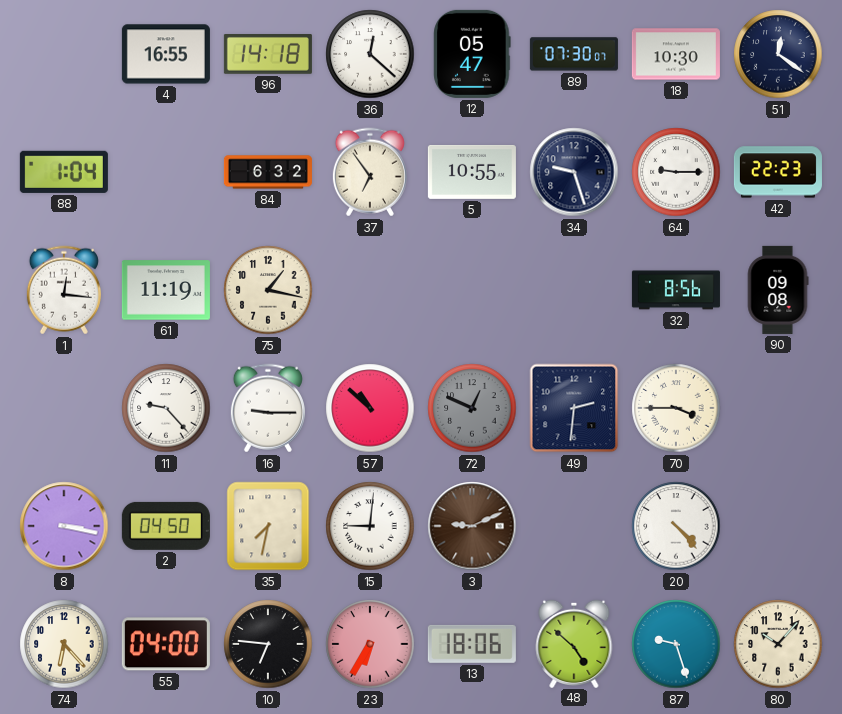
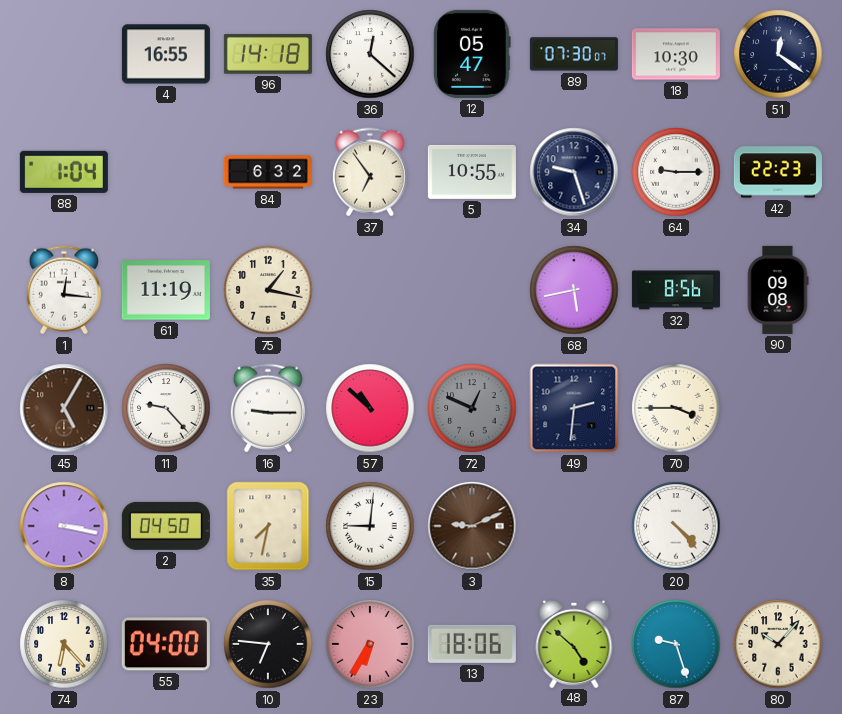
68: none -> 5:43 (574, 290)
45: none -> 5:05 (64, 408)
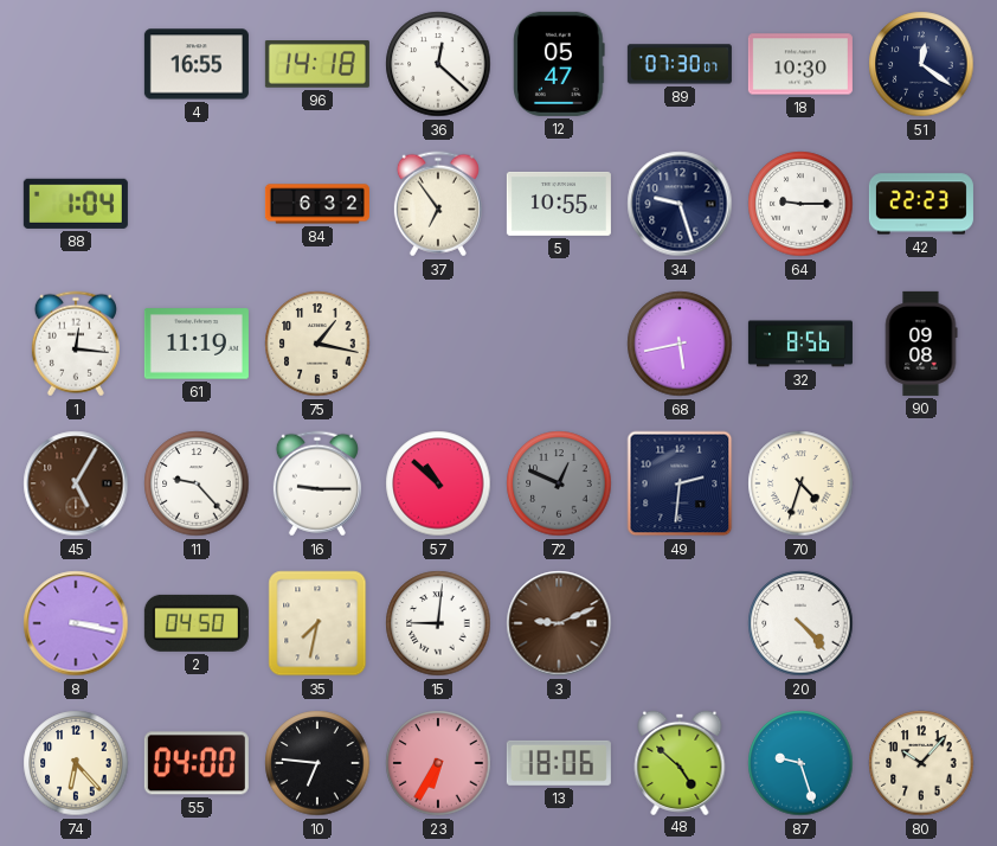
70: 3:45 -> 4:33 (800, 483)
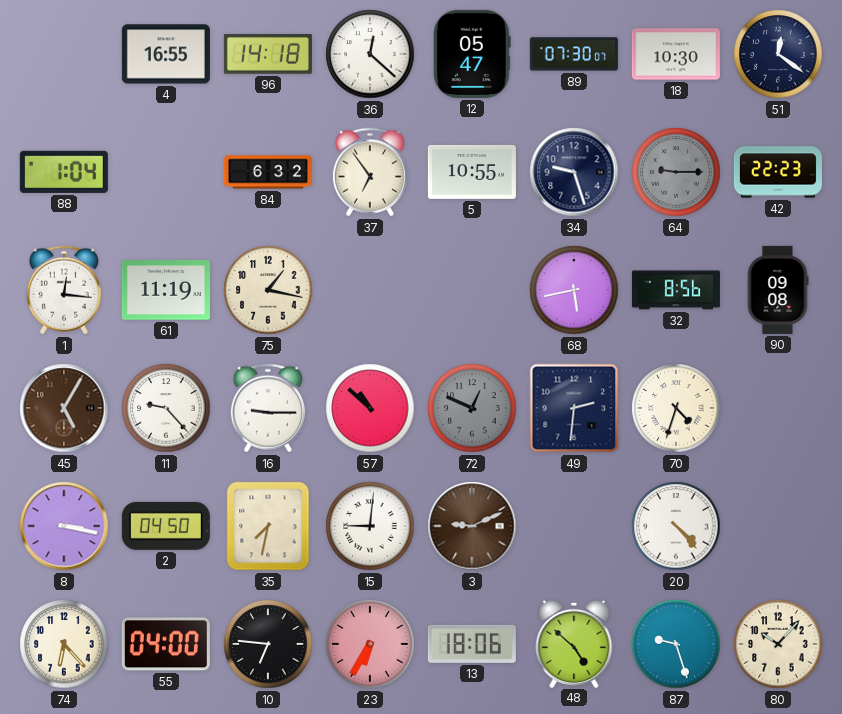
64 dial: white -> grey (676, 172)
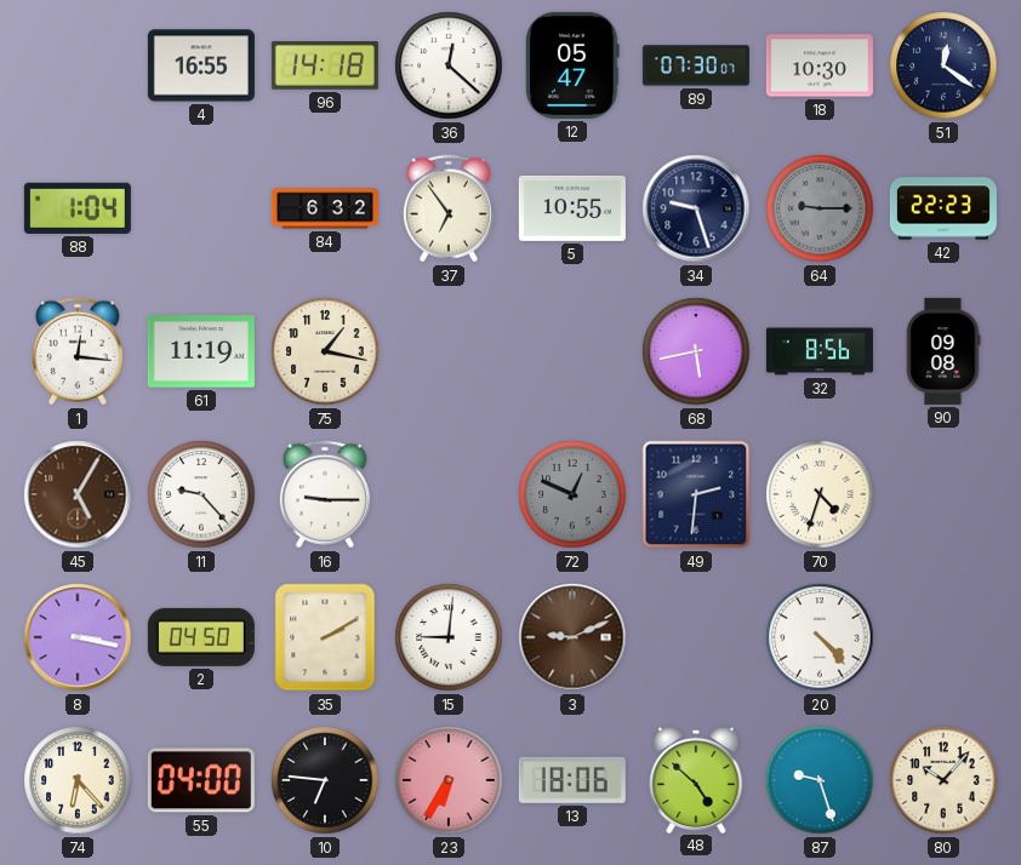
57: 10:52 -> none (370, 408)
35: 7:32 -> 2:10 (325, 637)
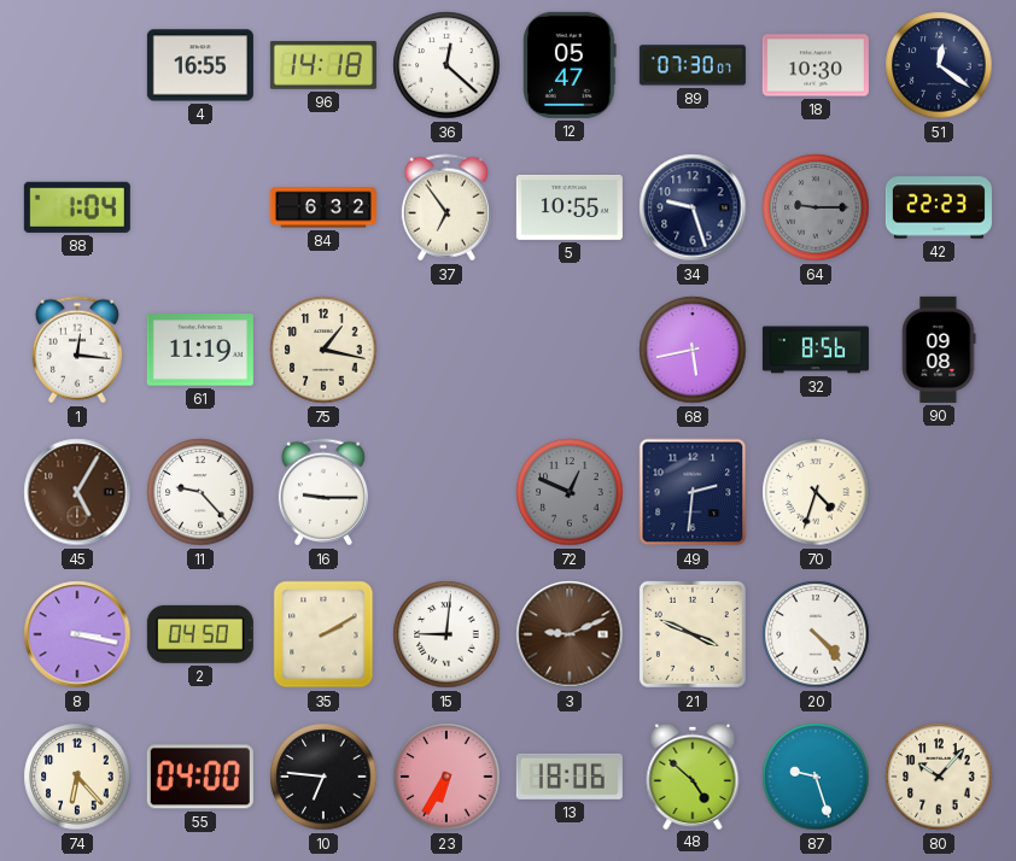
21: none -> 3:49 (693, 634)
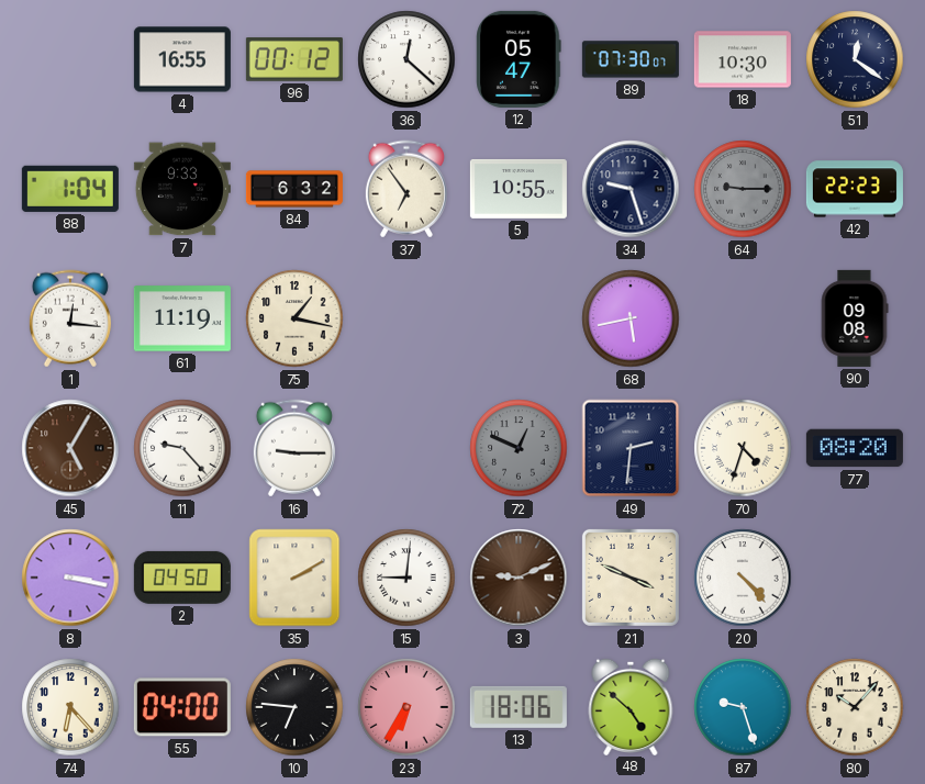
96: 14:18 -> 00:12 (294, 60)
7: none -> 9:33 (182, 189)
32: 8:56 -> none (816, 350)
77: none -> 08:20 (855, 448)
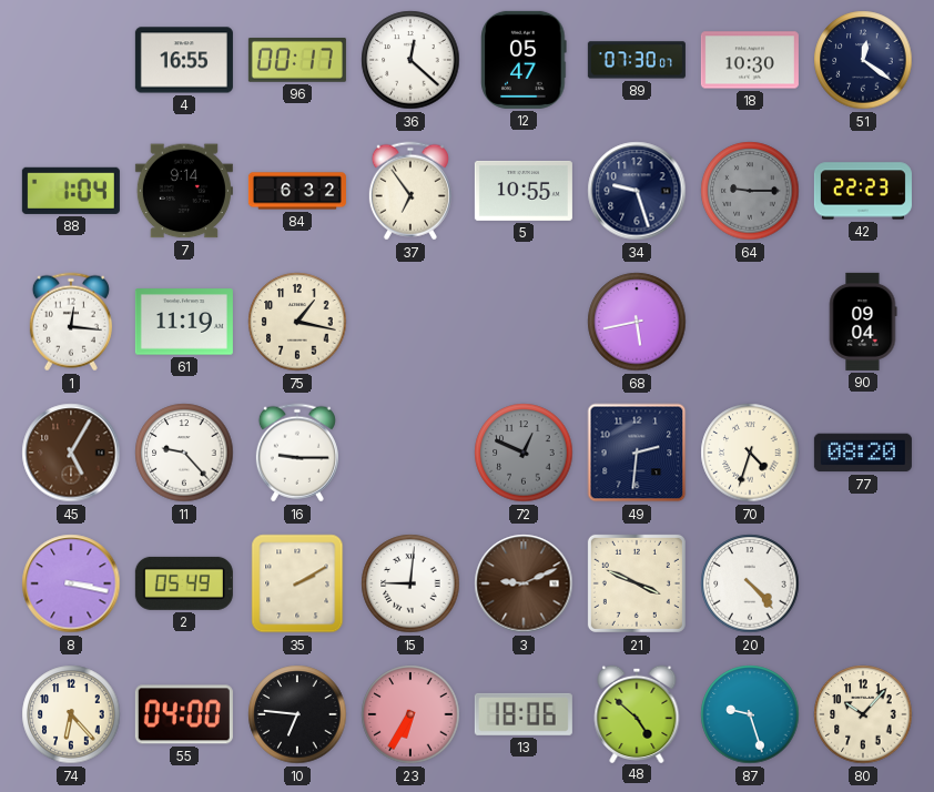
96: 00:12 -> 00:17 (297, 61)
7: 9:33 -> 9:14 (184, 191)
90: 09:08 -> 09:04 (863, 322)
2: 04:50 -> 05:49 (184, 583)
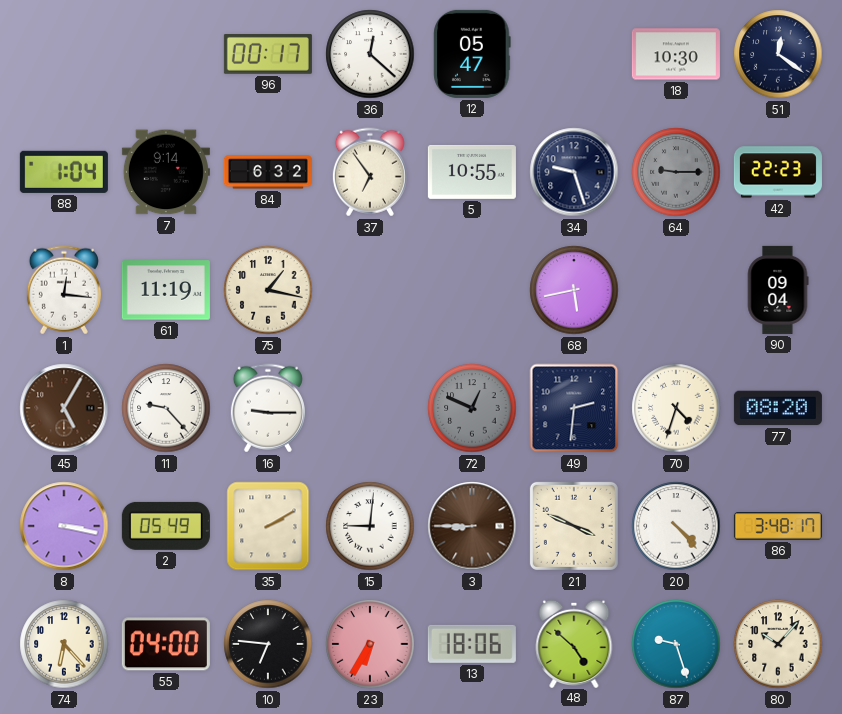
4: 16:55 -> none (184, 60)
89: 07:30 -> none (637, 60)
3: 9:11 -> 8:45 (472, 526)
86: none -> 3:48 (778, 526)
